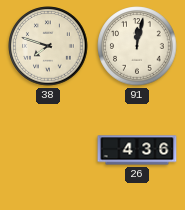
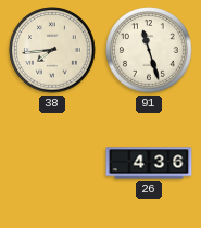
38: 7:48 -> 7:44 (52, 50)
91: 12:02 -> 11:27 (149, 50)
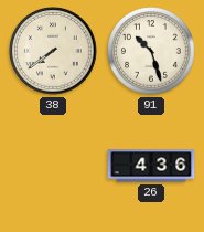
38: 7:44 -> 7:39 (53, 51)
91: 11:27 -> 10:27 (151, 51)
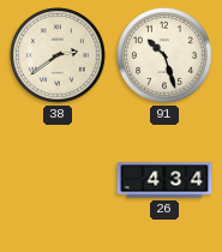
38: 7:39 -> 2:39 (58, 55)
26: 4:36 -> 4:34 (164, 180)
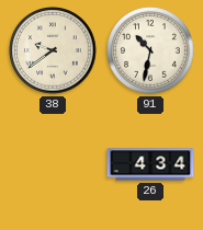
38: 2:39 -> 9:39 (53, 50)
91: 10:27 -> 10:32 (150, 50)
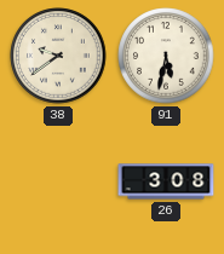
91: 10:32 -> 5:32 (166, 56)
26: 4:34 -> 3:08 (166, 181)
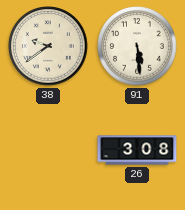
91: 5:32 -> 5:29 (137, 46)
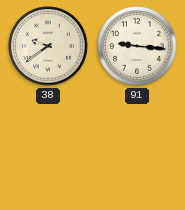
91: 5:29 -> 9:16 (137, 46)
26: 3:08 -> none (137, 150)
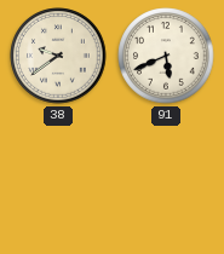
91: 9:16 -> 5:41 (166, 56)
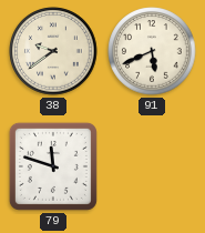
79: none -> 11:48 (53, 166)
